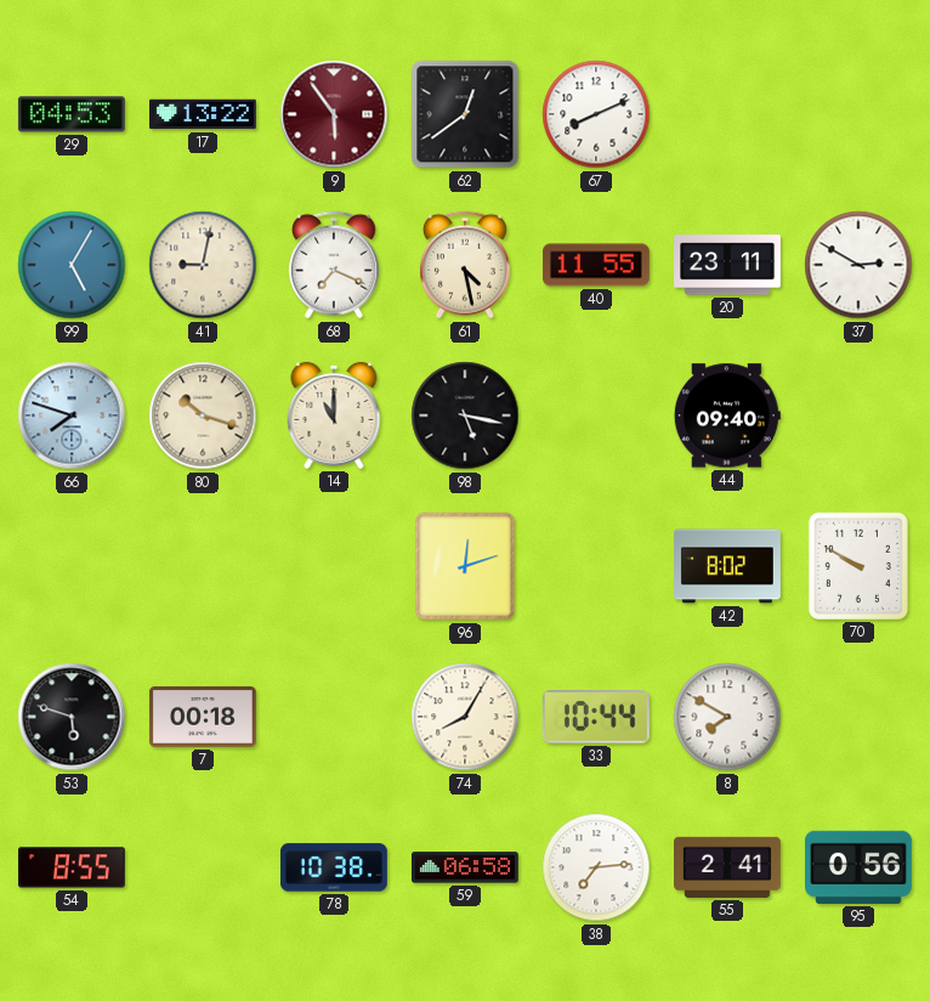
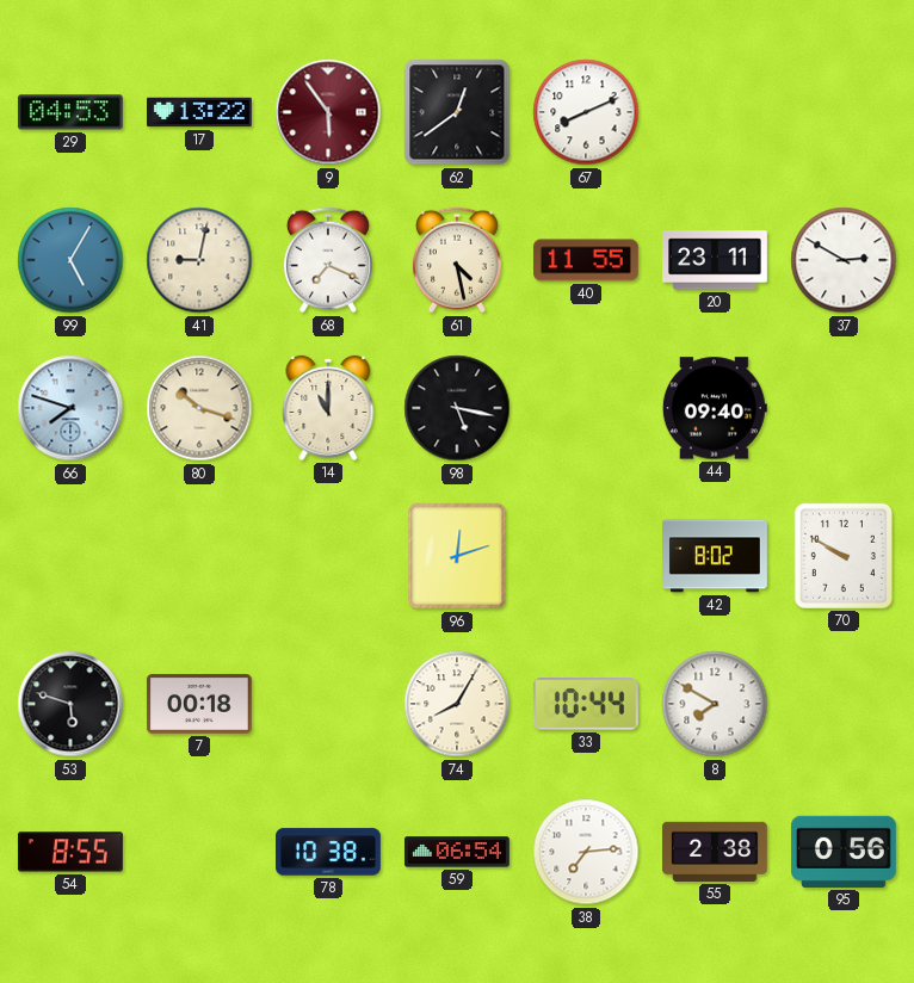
59: 06:58 -> 06:54 (457, 852)
55: 2:41 -> 2:38 (716, 852)
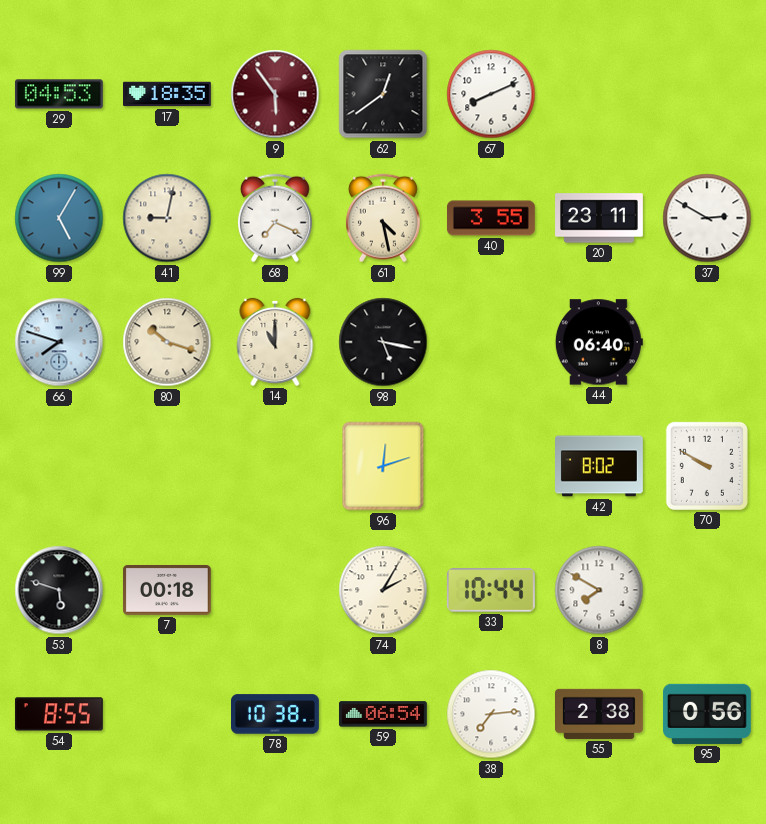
17: 13:22 -> 18:35 (168, 94)
40: 11:55 -> 3:55 (491, 218)
44: 09:40 -> 06:40 (599, 342)
74: 8:05 -> 2:05 (383, 590)
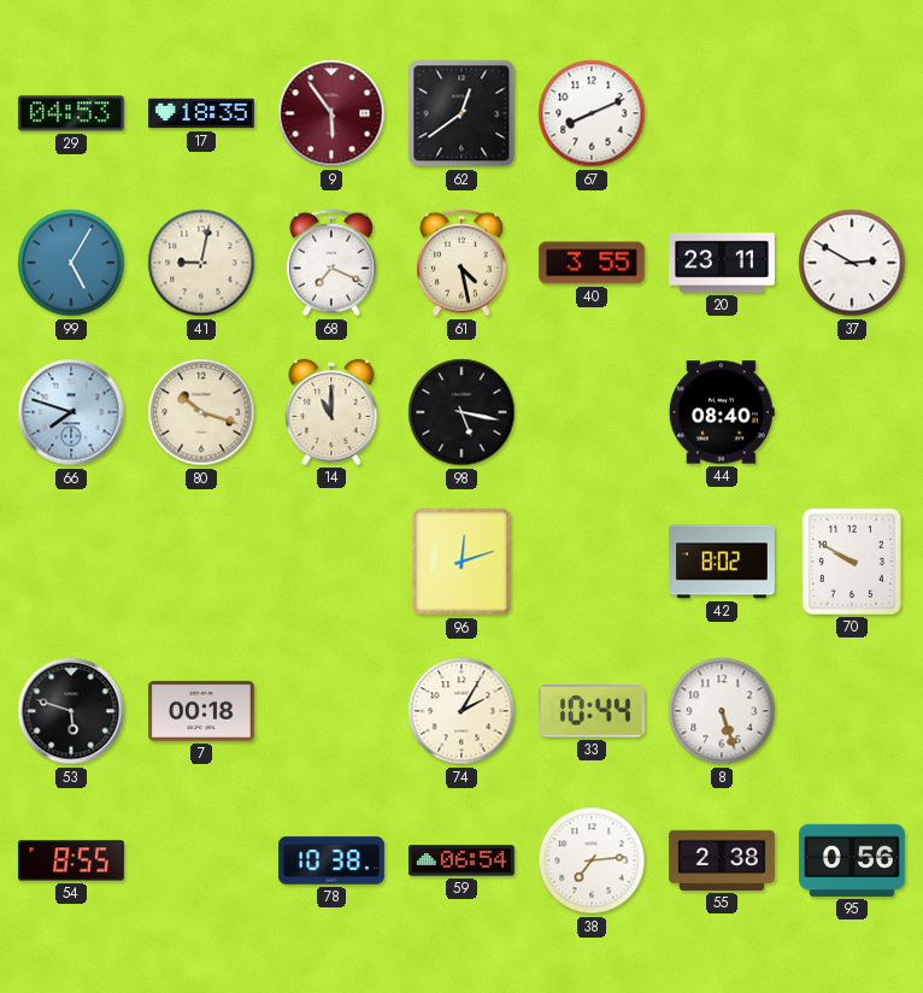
44: 06:40 -> 08:40 (722, 412)
8: 7:50 -> 5:27 (722, 711)
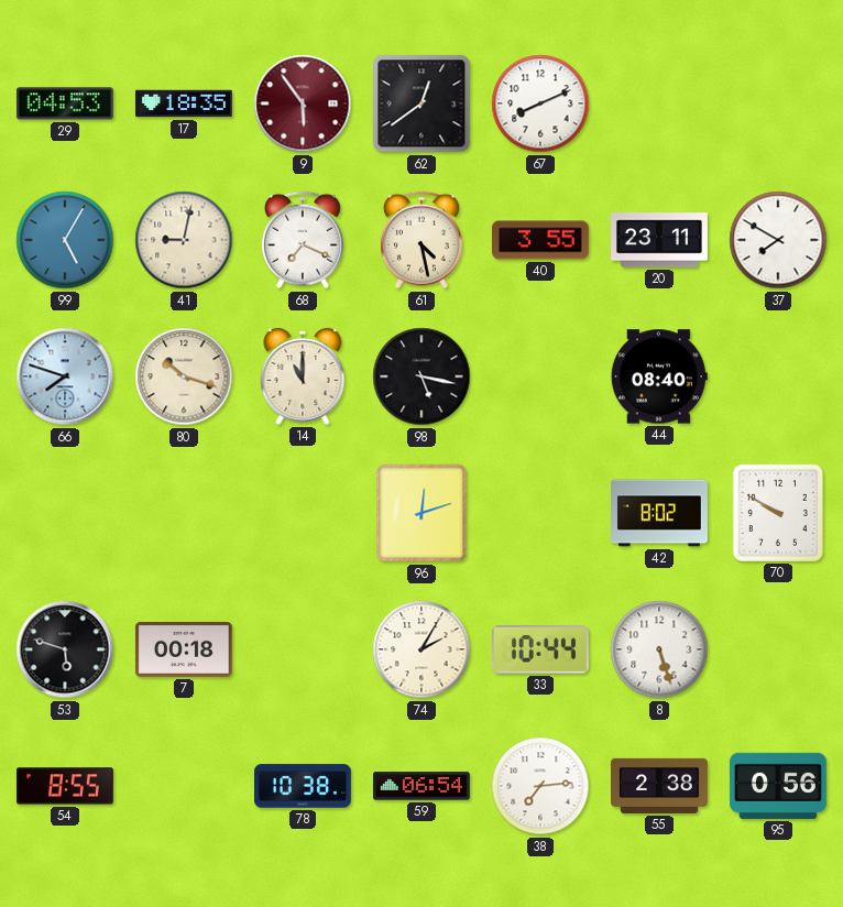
37: 2:50 -> 7:50 (778, 240)
